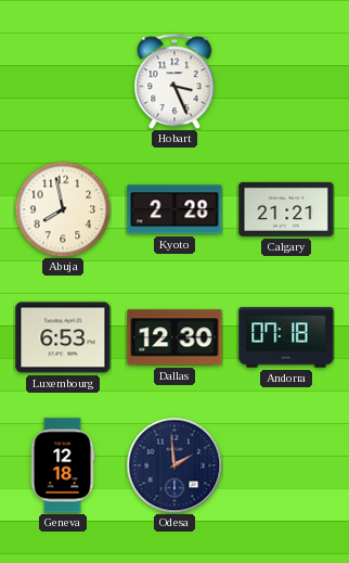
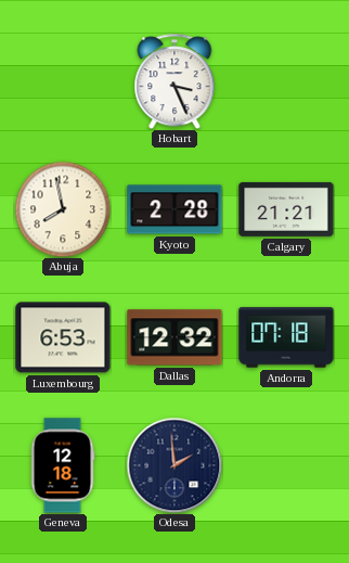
Dallas: 12:30 -> 12:32 (174, 337)
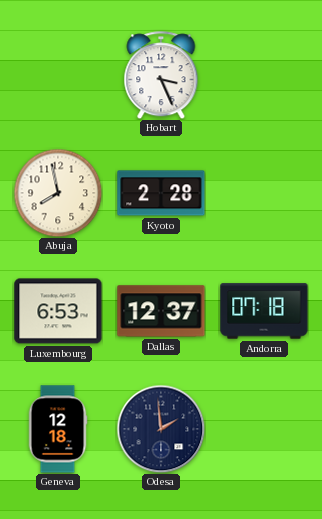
Calgary: 21:21 -> none (286, 209)
Dallas: 12:32 -> 12:37 (161, 311)
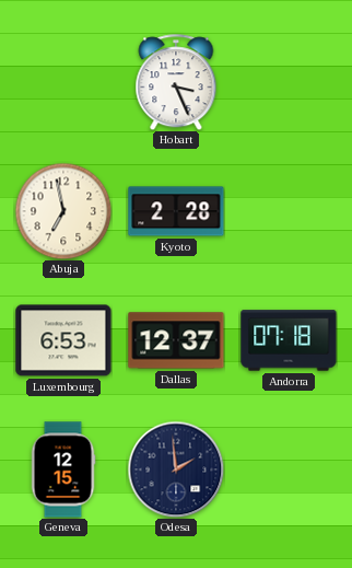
Abuja: 7:58 -> 6:58 (63, 211)
Geneva: 12:18 -> 12:15 (63, 470)
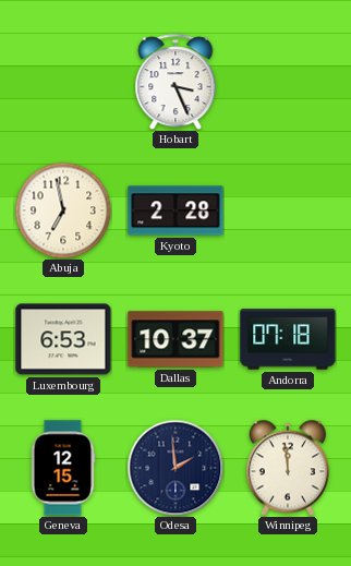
Dallas: 12:37 -> 10:37 (175, 339)
Winnipeg: none -> 11:59 (288, 468)
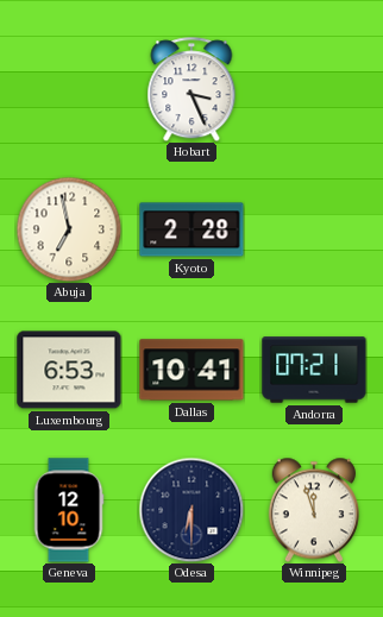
Dallas: 10:37 -> 10:41 (191, 370)
Andorra: 07:18 -> 07:21 (314, 370)
Geneva: 12:15 -> 12:10 (69, 510)
Odesa: 1:59 -> 6:30 (191, 510)
Winnipeg: 11:59 -> 11:57 (314, 510)
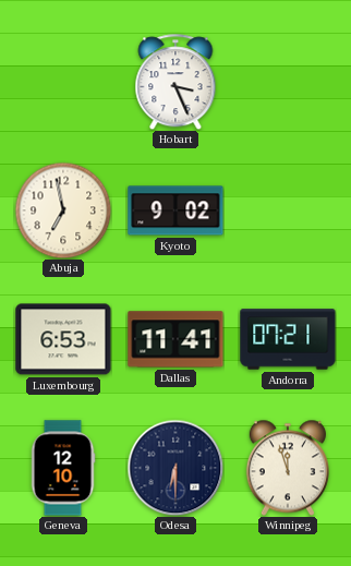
Kyoto: 2:28 -> 9:02 (175, 210)
Dallas: 10:41 -> 11:41 (175, 339)
